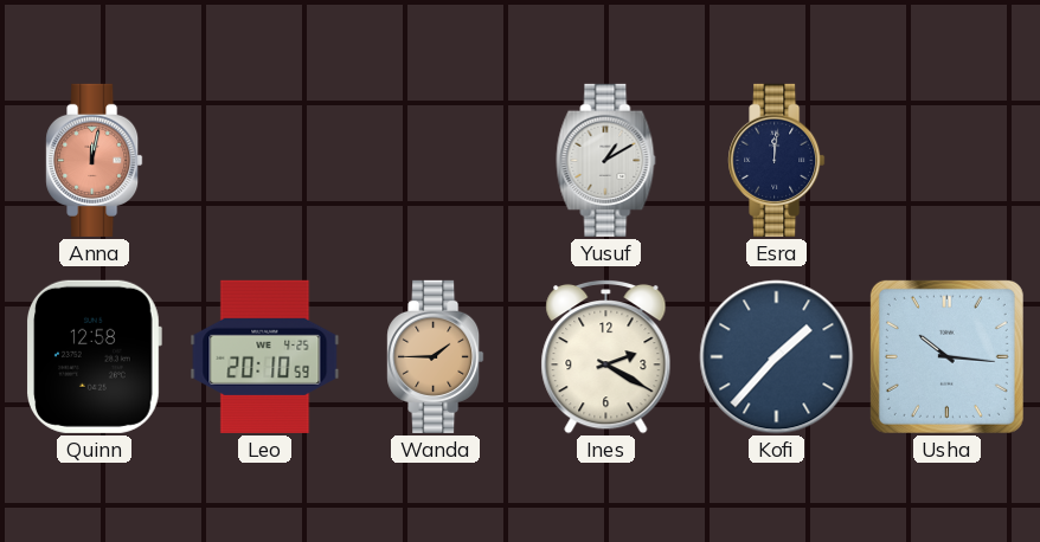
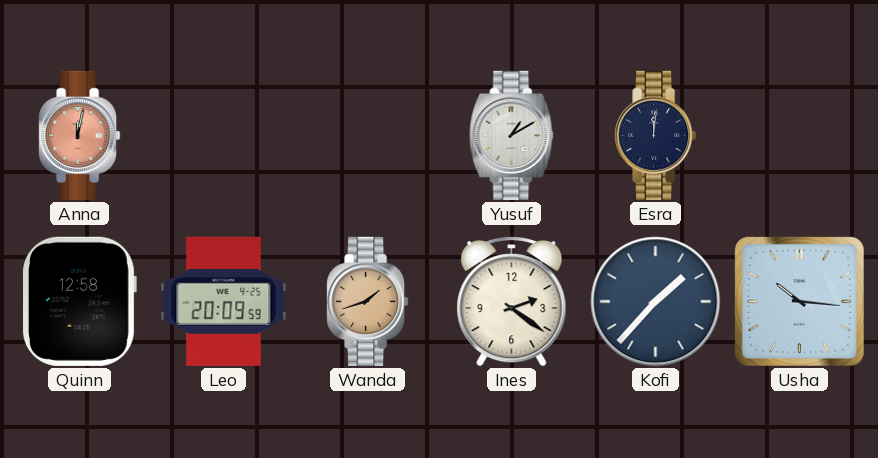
Leo: 20:10 -> 20:09 (224, 301)
Wanda: 1:45 -> 1:42 (368, 301)
Ines: 2:20 -> 2:21 (512, 301)
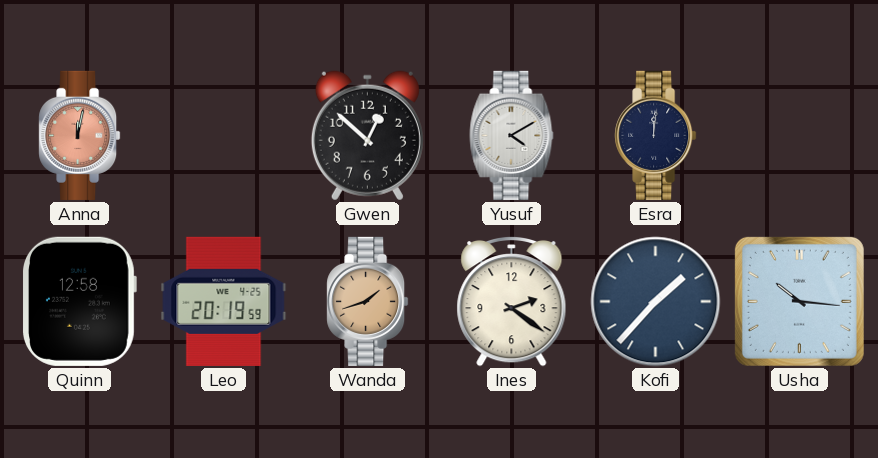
Gwen: none -> 12:52 (367, 136)
Yusuf: 1:10 -> 4:10 (512, 135)
Leo: 20:09 -> 20:19 (224, 301)
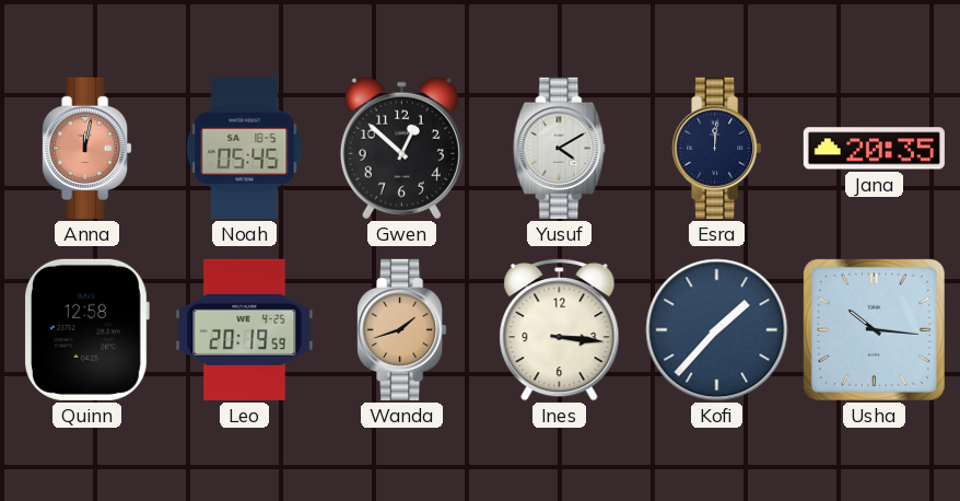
Noah: none -> 05:45 (245, 148)
Jana: none -> 20:35 (874, 149)
Ines: 2:21 -> 3:16 (560, 329)
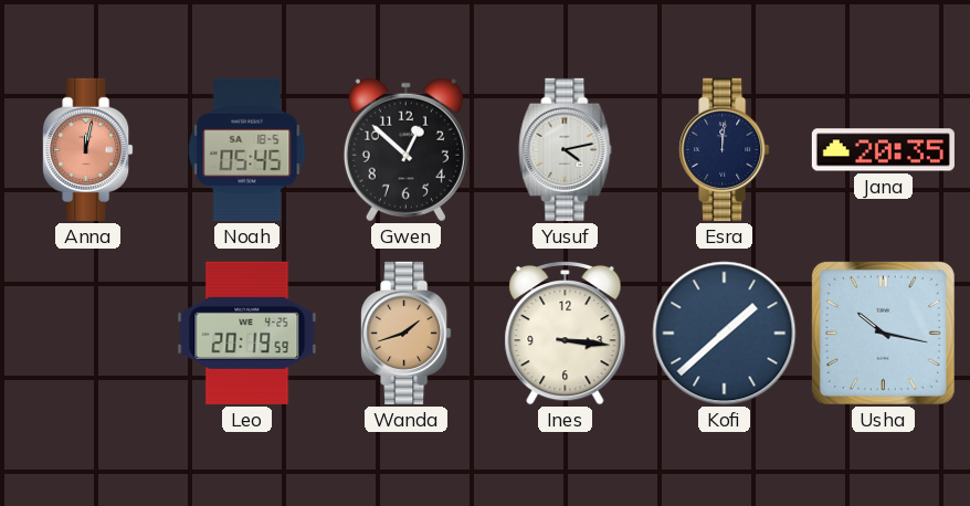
Yusuf: 4:10 -> 4:13 (566, 149)
Quinn: 12:58 -> none (87, 329)
Kofi: 1:37 -> 1:38 (725, 334)
Usha: 10:16 -> 10:17 (883, 333)
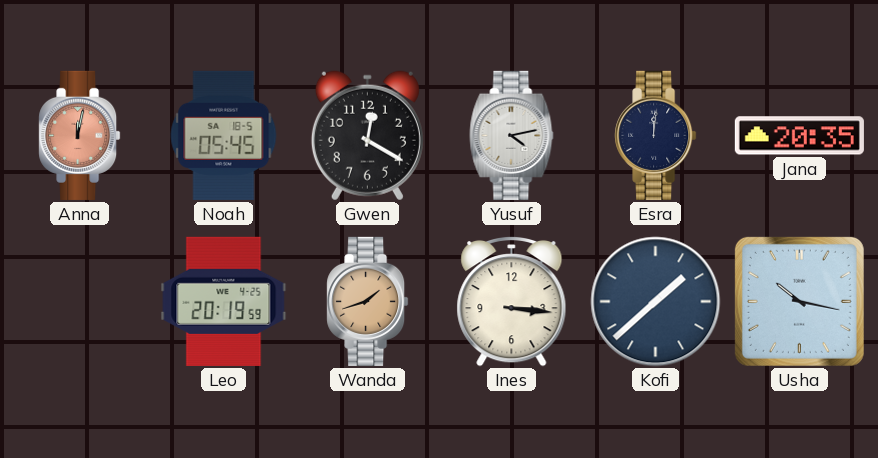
Gwen: 12:52 -> 12:20 (367, 136)
